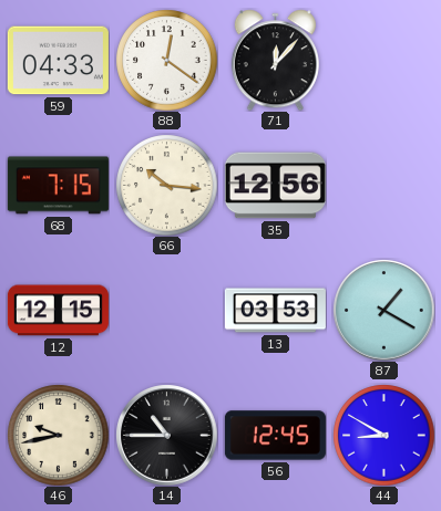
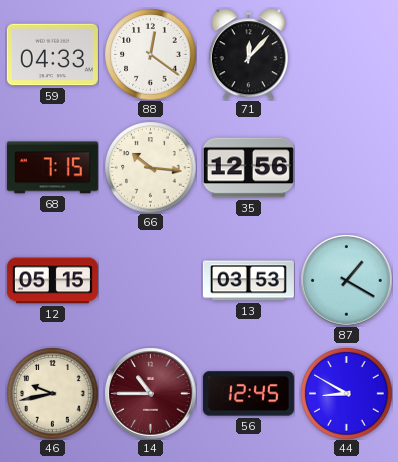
12: 12:15 -> 05:15 (52, 281)
14 dial: black -> burgundy (150, 393)
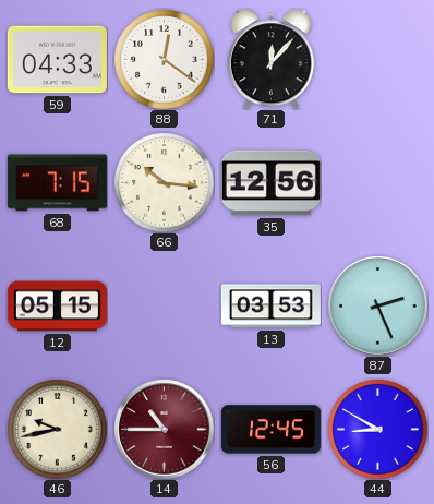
87: 1:20 -> 2:26 (377, 305)
